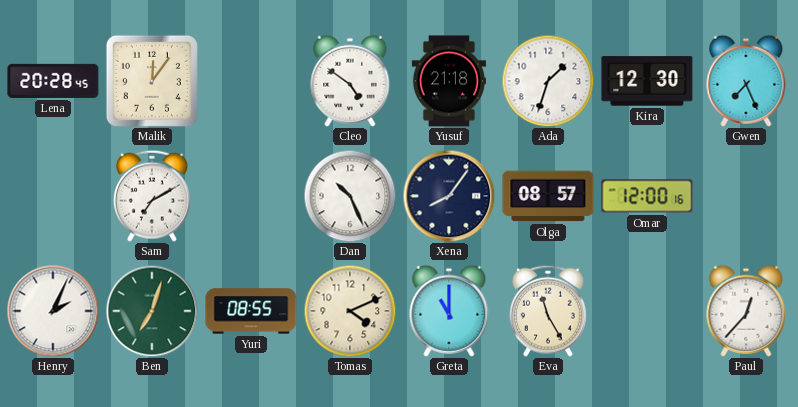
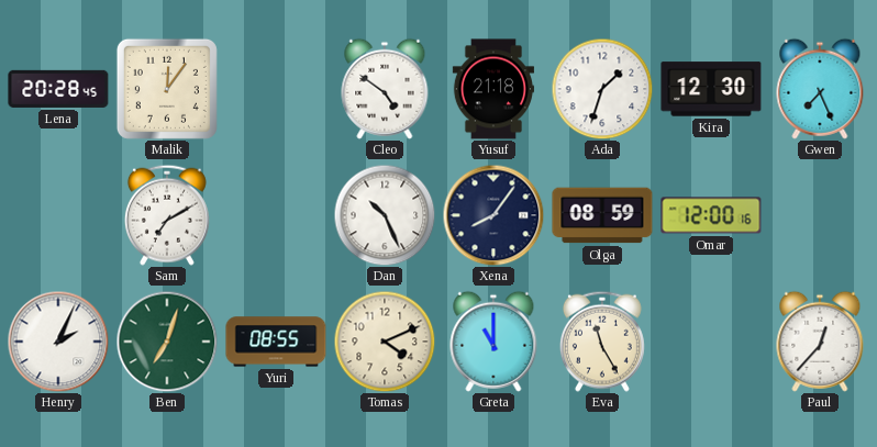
Olga: 08:57 -> 08:59 (602, 215)
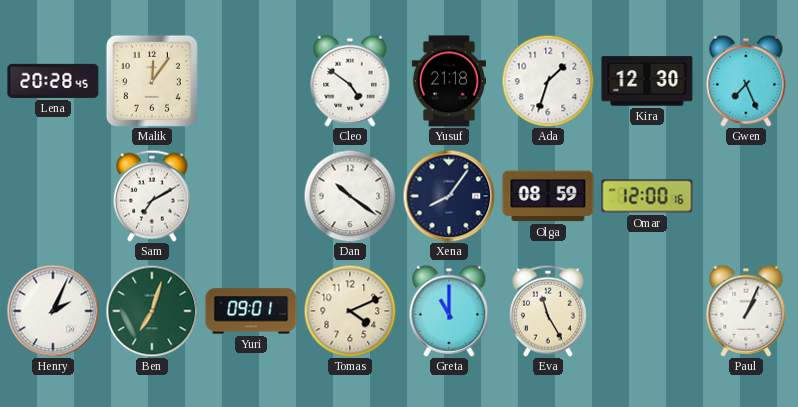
Dan: 10:26 -> 10:21 (350, 196)
Yuri: 08:55 -> 09:01 (251, 311)
Paul: 12:37 -> 1:04 (746, 311)
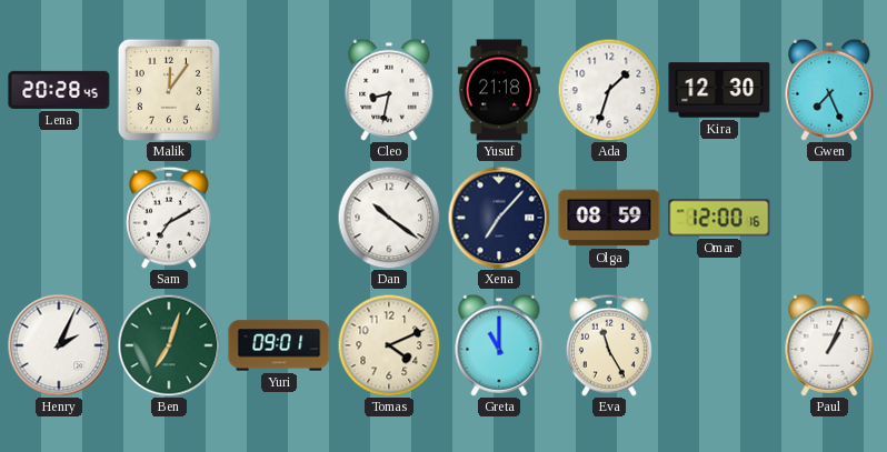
Cleo: 4:51 -> 8:32 (389, 90)
Xena: 8:06 -> 7:07 (499, 218)
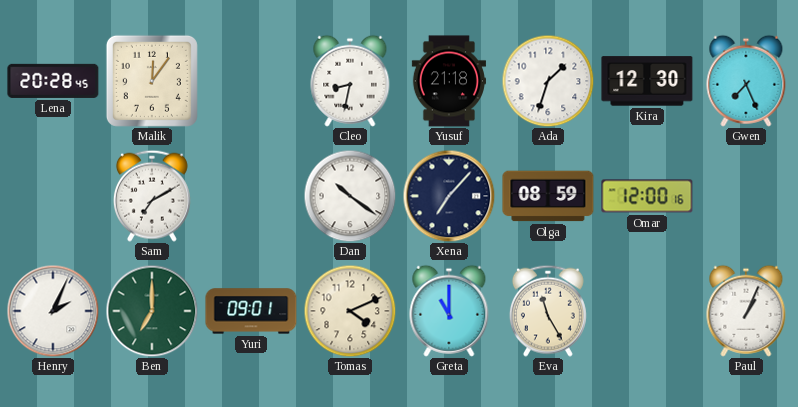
Ben: 7:03 -> 7:00 (152, 311)
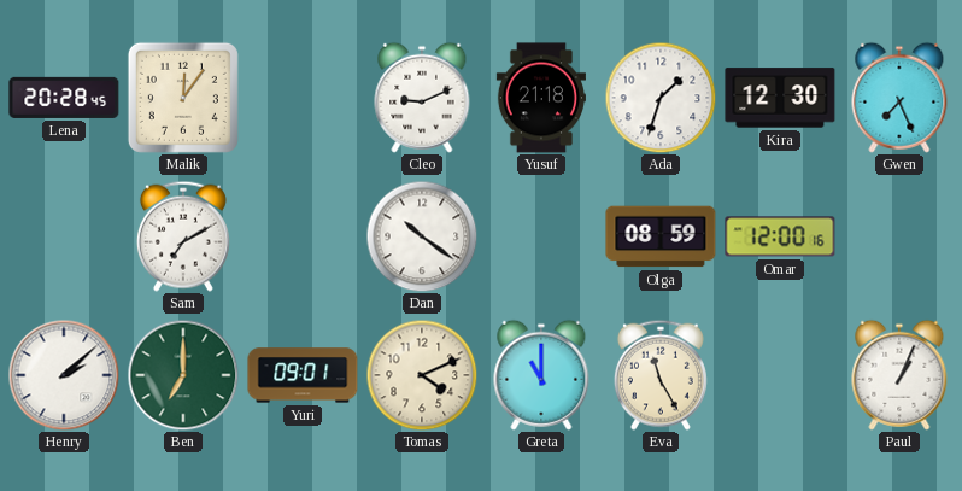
Cleo: 8:32 -> 9:11 (422, 98)
Xena: 7:07 -> none (449, 196)
Henry: 2:04 -> 2:08 (64, 375)
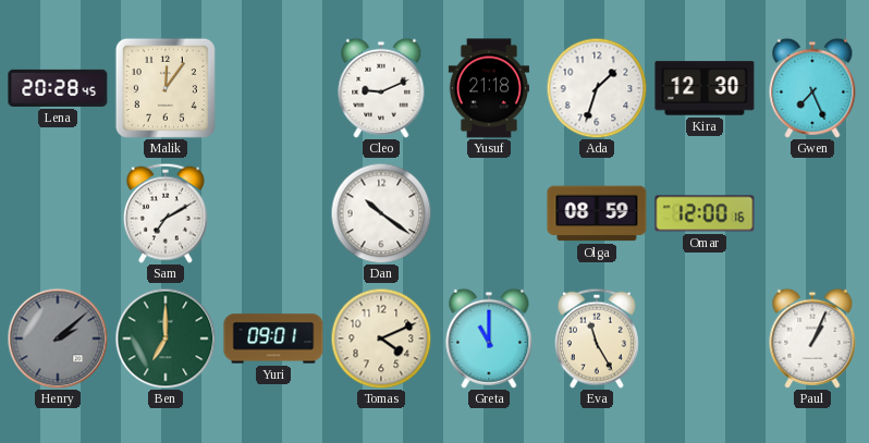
Henry dial: white -> grey (58, 339)
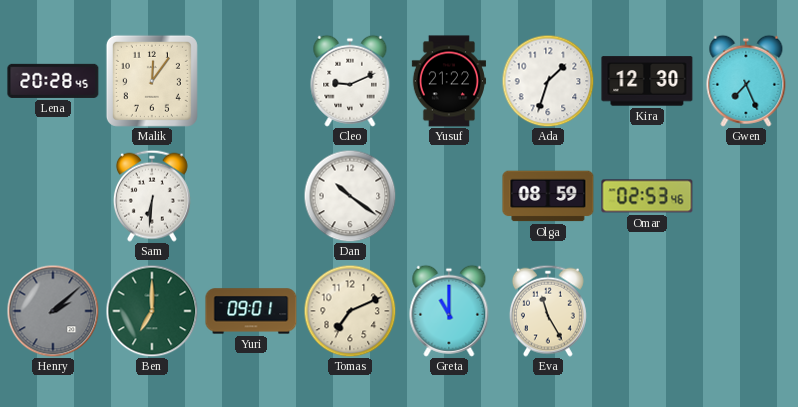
Yusuf: 21:18 -> 21:22 (449, 81)
Sam: 7:10 -> 6:31 (152, 196)
Omar: 12:00 -> 02:53 (647, 196)
Tomas: 4:11 -> 7:11 (350, 311)
Paul: 1:04 -> none (812, 339)
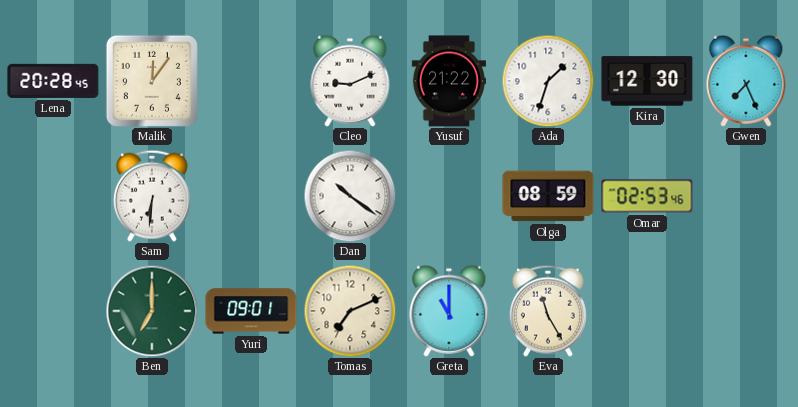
Henry: 2:08 -> none (53, 311)
